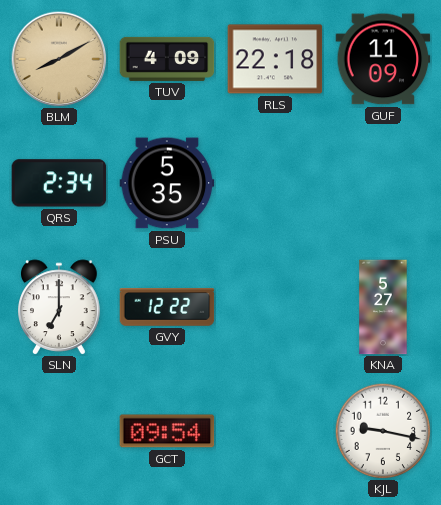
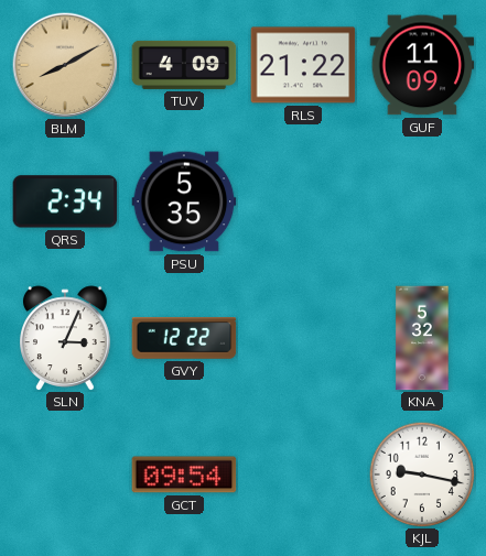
RLS: 22:18 -> 21:22 (303, 65)
SLN: 7:00 -> 3:04 (66, 338)
KNA: 5:27 -> 5:32 (422, 338)
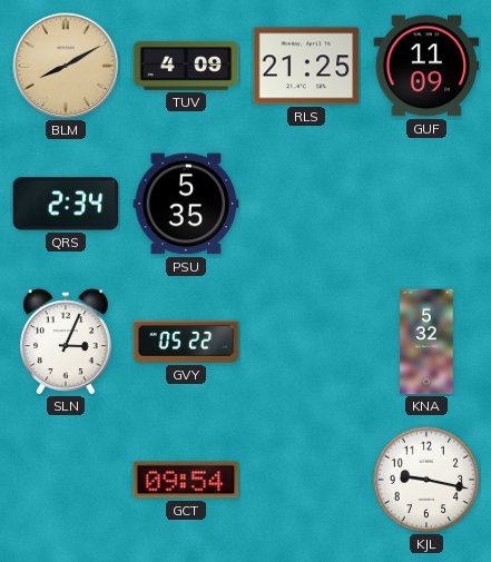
RLS: 21:22 -> 21:25 (306, 66)
GVY: 12:22 -> 05:22 (186, 343)
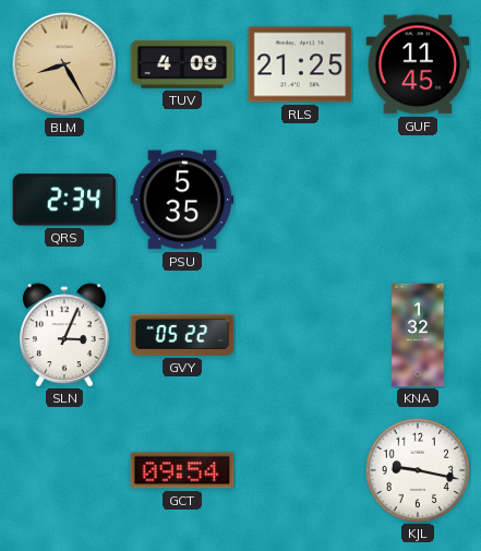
BLM: 8:10 -> 8:25 (64, 64)
GUF: 11:09 -> 11:45 (418, 64)
KNA: 5:32 -> 1:32 (418, 335)
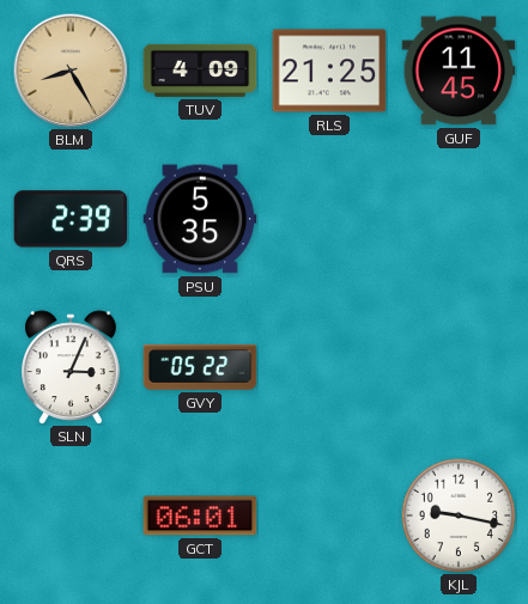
QRS: 2:34 -> 2:39 (71, 219)
KNA: 1:32 -> none (418, 335)
GCT: 09:54 -> 06:01 (200, 515)
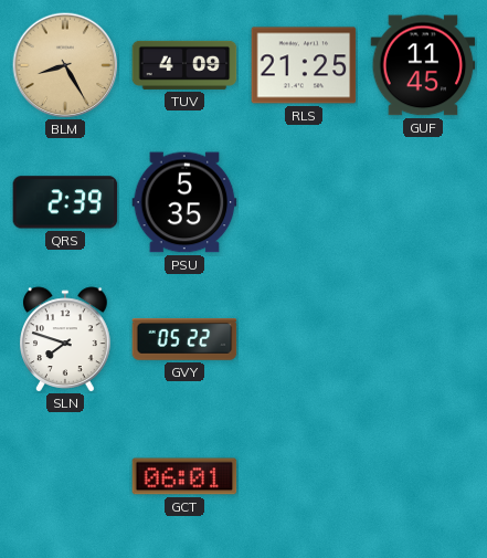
SLN: 3:04 -> 7:48 (66, 339)
KJL: 9:17 -> none (459, 515)
